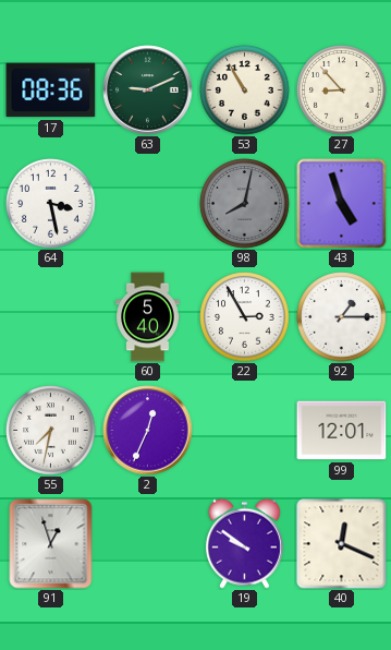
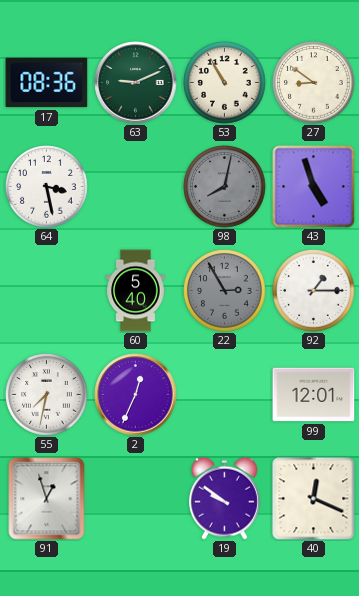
27: 8:53 -> 8:51 (314, 83)
22 dial: white -> grey (225, 291)
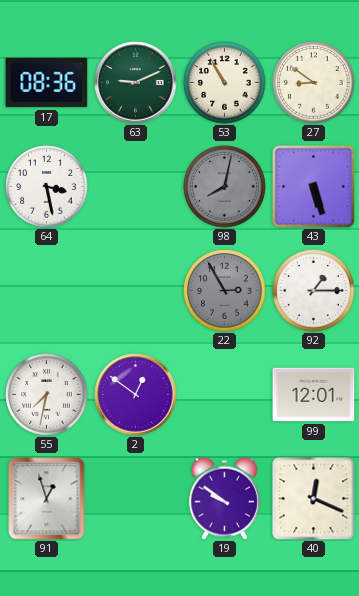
43: 4:57 -> 5:27 (314, 187)
60: 5:40 -> none (136, 291)
2: 12:34 -> 12:51 (136, 395)
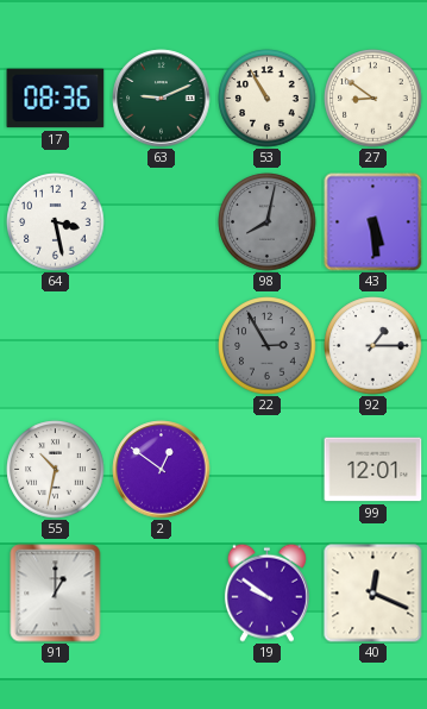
43: 5:27 -> 5:29 (373, 222)
55: 7:32 -> 10:32 (56, 470)
91: 12:57 -> 1:00 (56, 594)
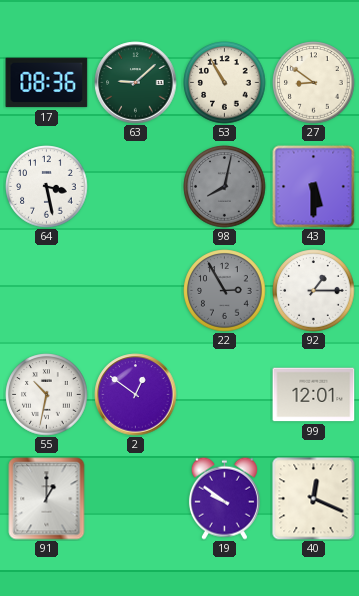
63: 9:11 -> 9:08 (136, 83)
43: 5:29 -> 5:30 (314, 187)
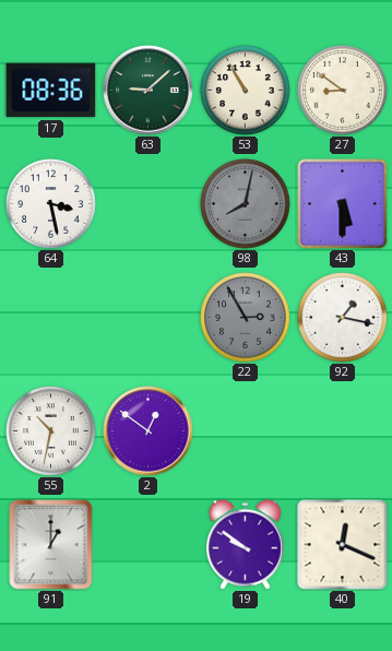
92: 1:15 -> 1:17 (343, 318)
99: 12:01 -> none (314, 395)
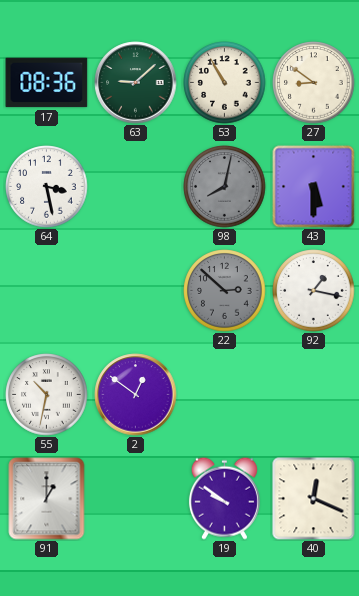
22: 2:55 -> 2:52 (225, 291)
